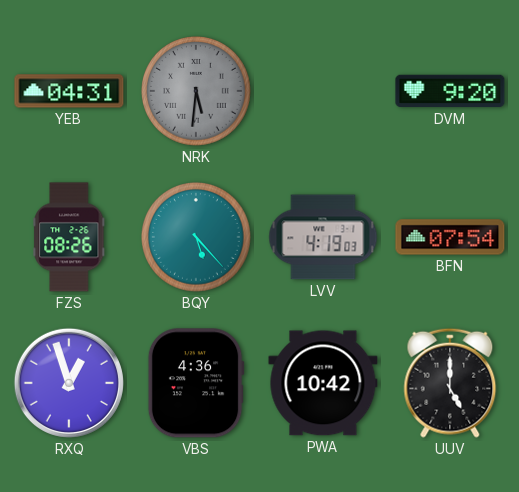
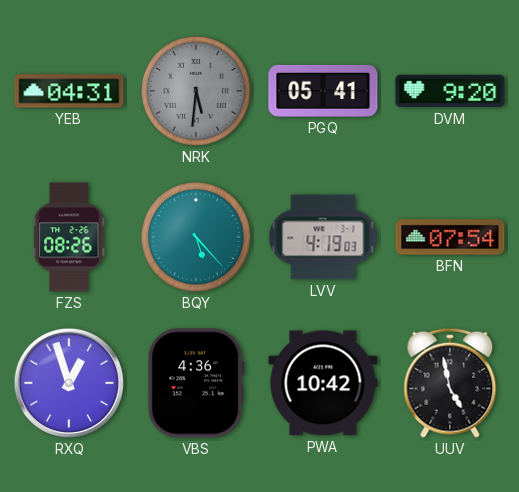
PGQ: none -> 05:41 (323, 91)
UUV: 5:00 -> 4:58 (450, 383)
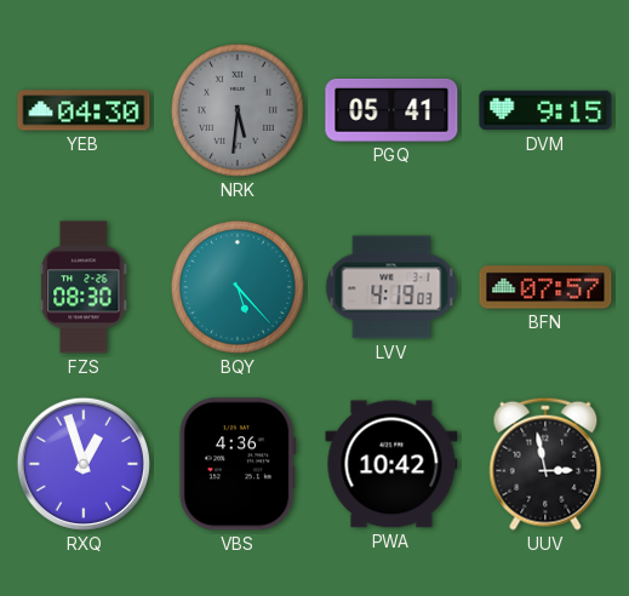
YEB: 04:31 -> 04:30 (84, 110)
DVM: 9:20 -> 9:15 (545, 110)
FZS: 08:26 -> 08:30 (84, 287)
BFN: 07:54 -> 07:57 (545, 287)
UUV: 4:58 -> 2:58 (545, 464)
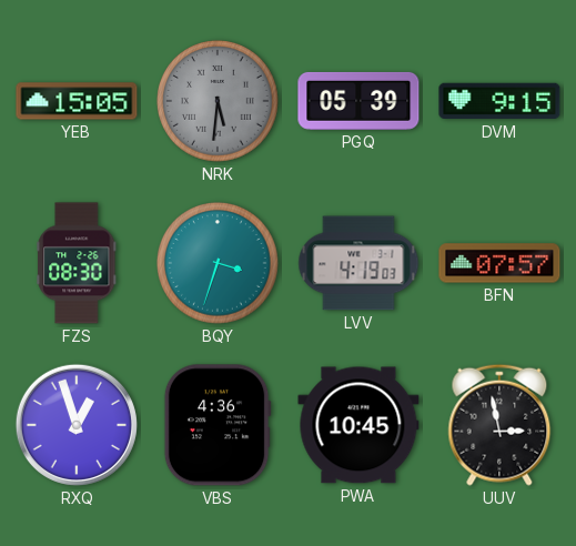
YEB: 04:30 -> 15:05 (77, 101)
PGQ: 05:41 -> 05:39 (358, 101)
BQY: 5:23 -> 3:33 (219, 264)
PWA: 10:42 -> 10:45 (358, 425)
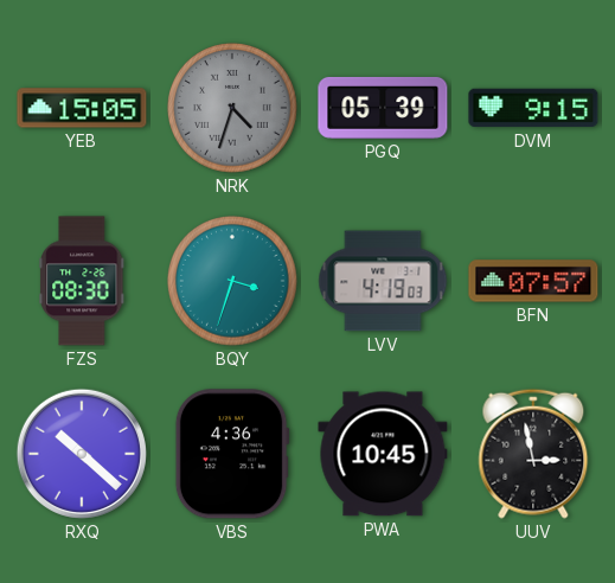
NRK: 5:31 -> 4:33 (233, 109)
RXQ: 12:57 -> 10:22 (82, 454)
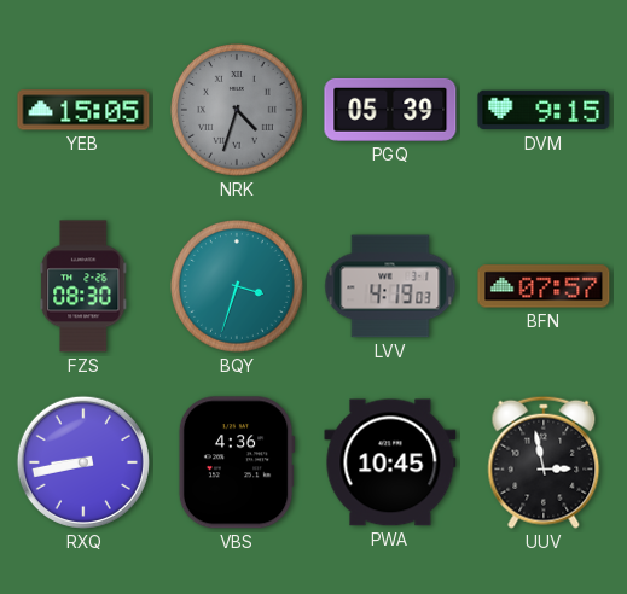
RXQ: 10:22 -> 8:43 (83, 462)
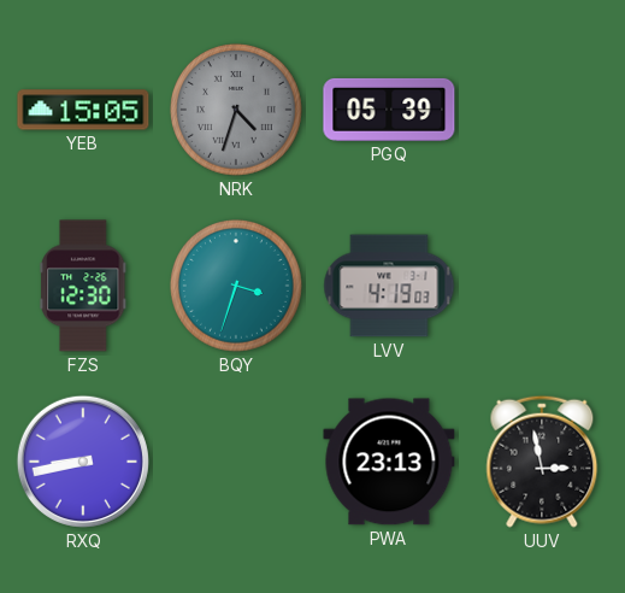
DVM: 9:15 -> none (544, 110)
FZS: 08:30 -> 12:30 (83, 286)
BFN: 07:57 -> none (544, 286)
VBS: 4:36 -> none (237, 462)
PWA: 10:45 -> 23:13 (389, 462)
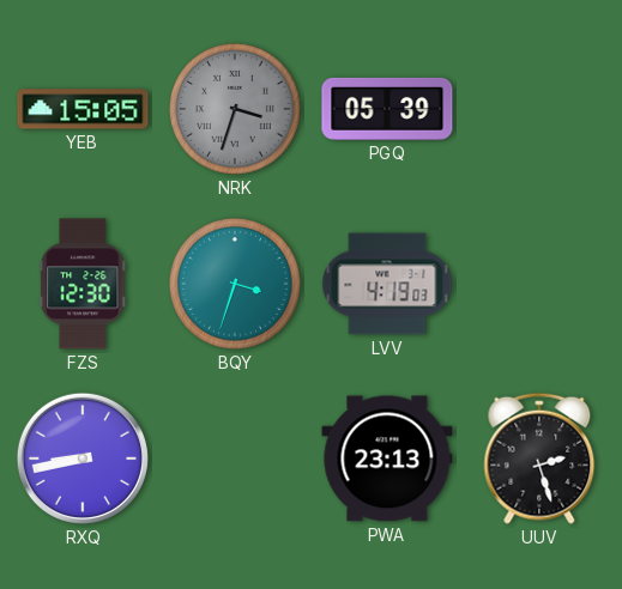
NRK: 4:33 -> 3:33 (236, 110)
UUV: 2:58 -> 2:27 (539, 459)
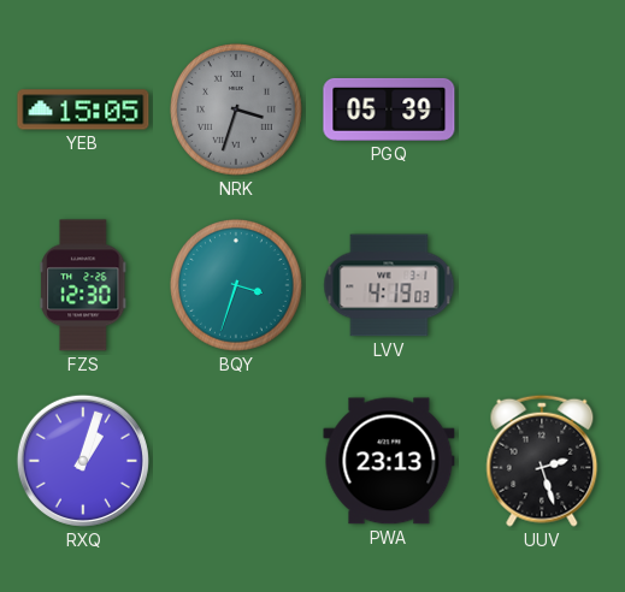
RXQ: 8:43 -> 1:03 (83, 461)
